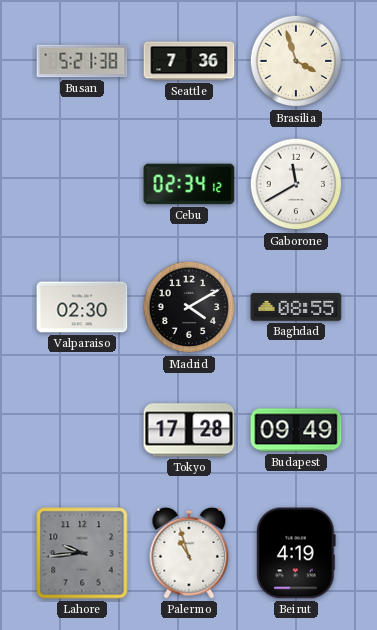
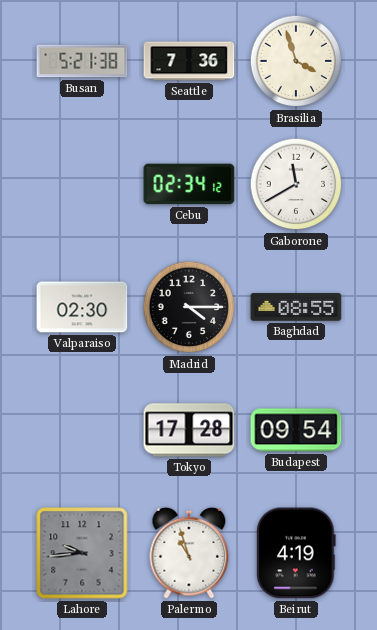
Madrid: 4:10 -> 4:15 (189, 307)
Budapest: 09:49 -> 09:54 (296, 430)
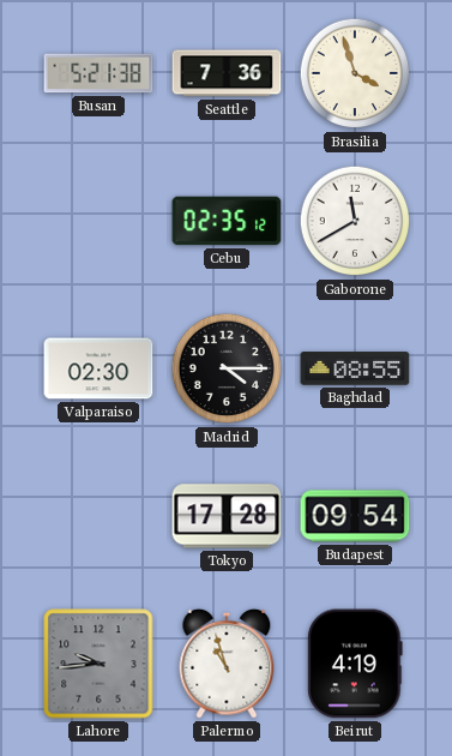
Cebu: 02:34 -> 02:35 (227, 221)
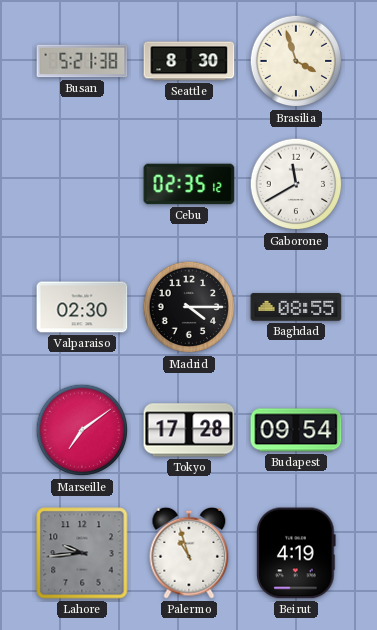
Seattle: 7:36 -> 8:30 (189, 61)
Marseille: none -> 7:09 (82, 430)
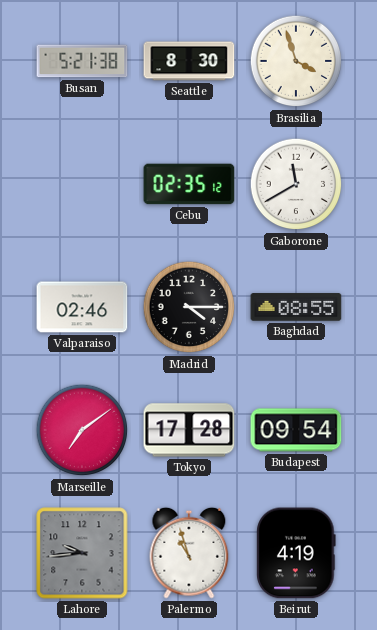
Valparaiso: 02:30 -> 02:46 (82, 307)
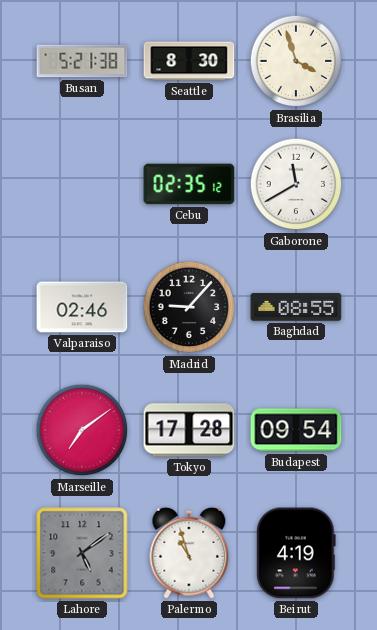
Madrid: 4:15 -> 9:07 (189, 307)
Lahore: 9:44 -> 5:09 (82, 553)
